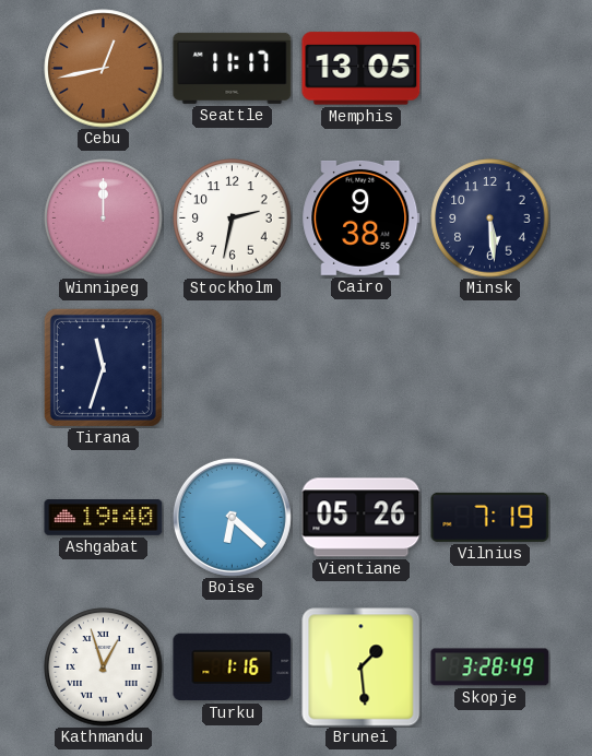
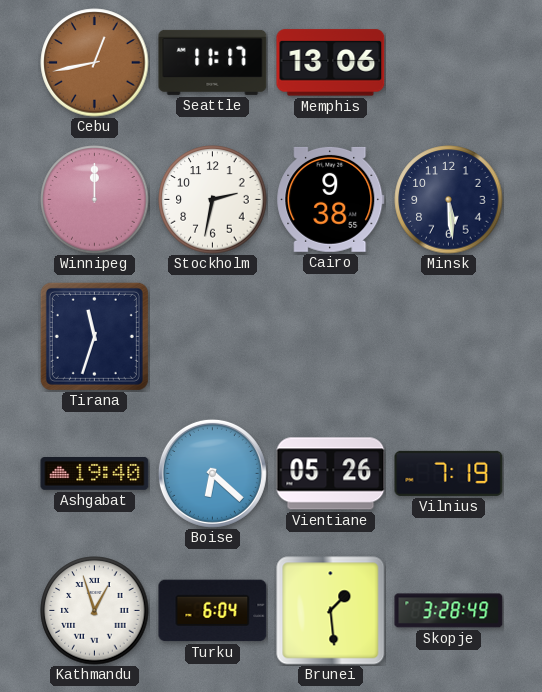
Memphis: 13:05 -> 13:06 (331, 63)
Turku: 1:16 -> 6:04 (213, 611)
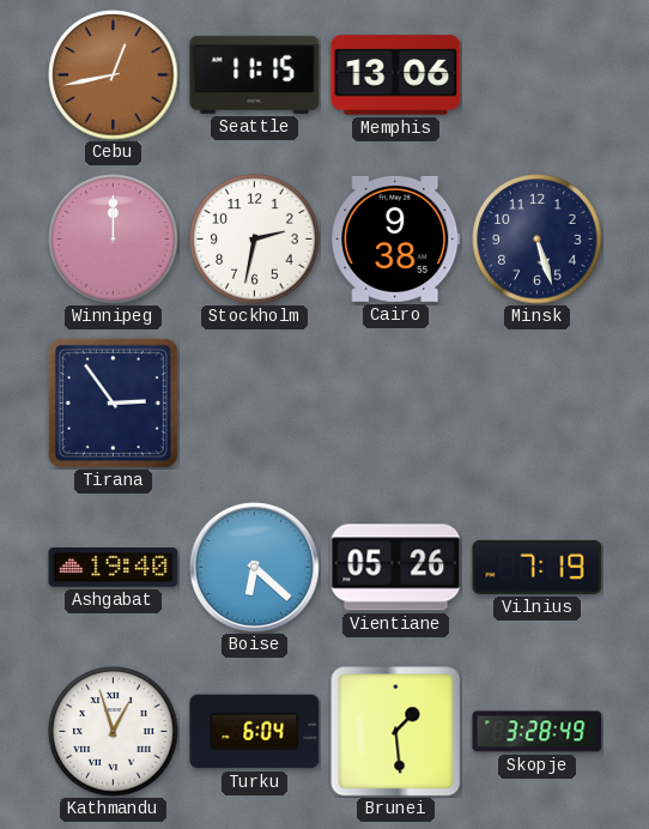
Seattle: 11:17 -> 11:15 (255, 74)
Minsk: 5:29 -> 5:27 (538, 240)
Tirana: 11:33 -> 2:54 (113, 403)
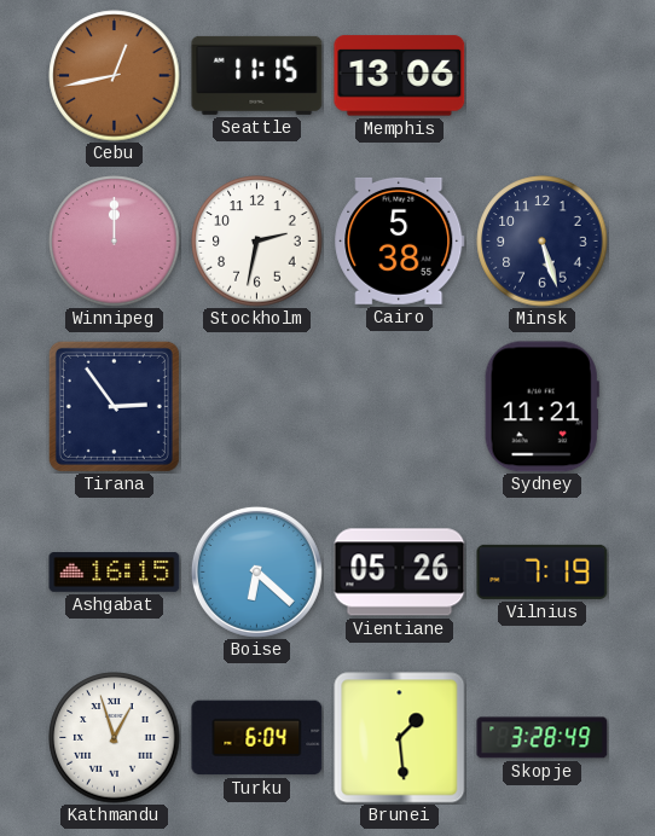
Cairo: 9:38 -> 5:38 (400, 240)
Sydney: none -> 11:21 (541, 407)
Ashgabat: 19:40 -> 16:15 (115, 573)
